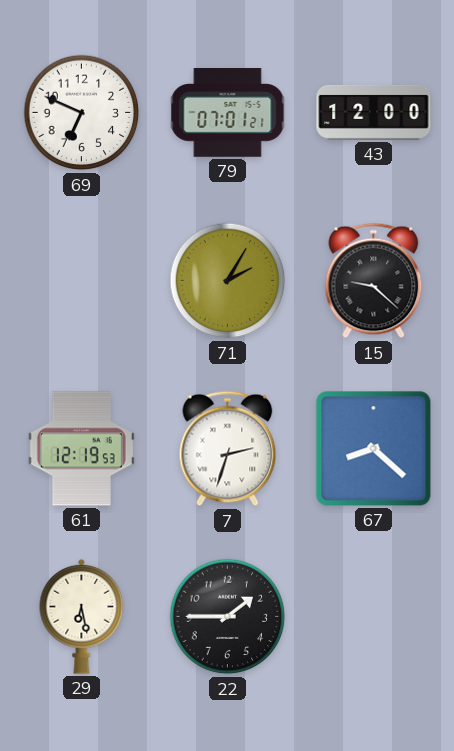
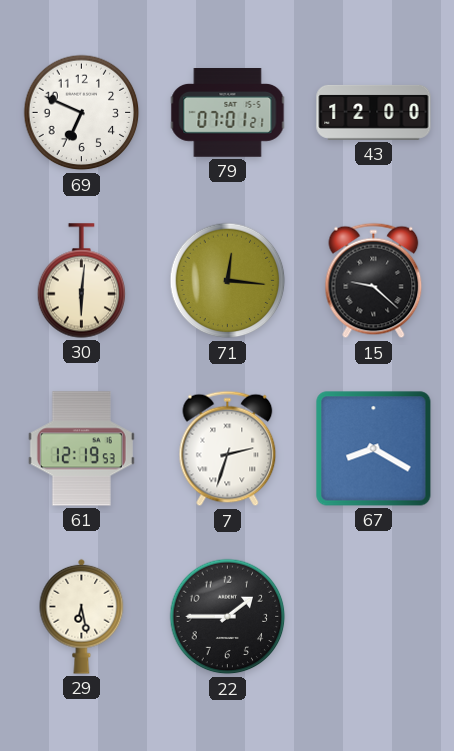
30: none -> 6:01 (82, 281)
71: 2:05 -> 12:16 (228, 281)
67: 8:22 -> 8:20 (374, 449)
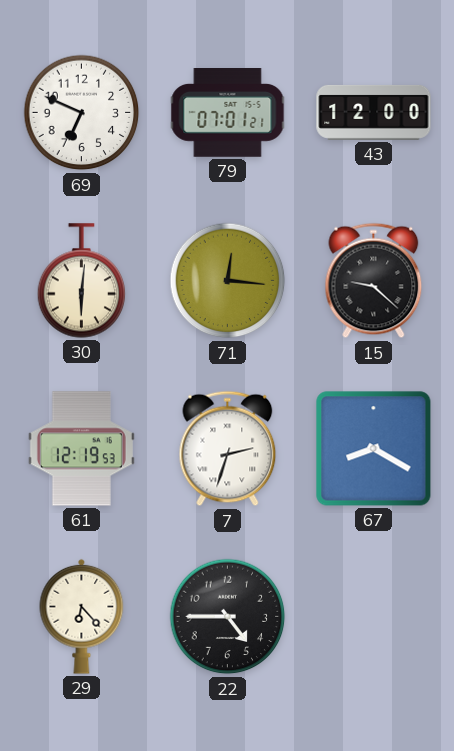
29: 6:28 -> 6:23 (82, 616)
22: 1:45 -> 4:45 (228, 617)
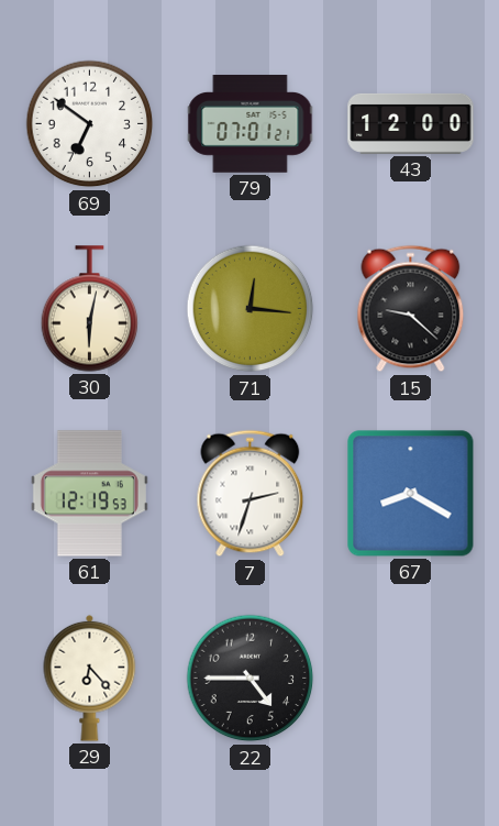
69: 6:49 -> 6:51 (90, 124)
30: 6:01 -> 6:02 (90, 309)
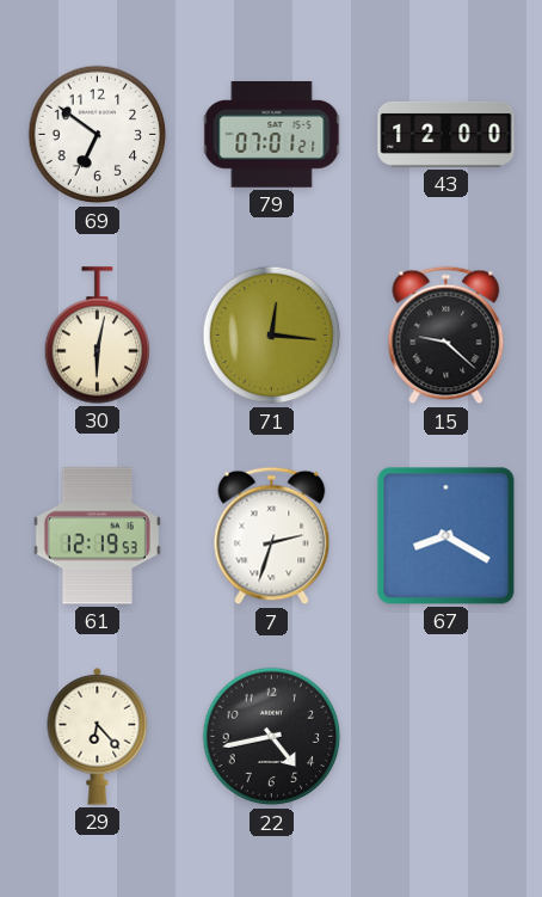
22: 4:45 -> 4:43 (272, 737)
